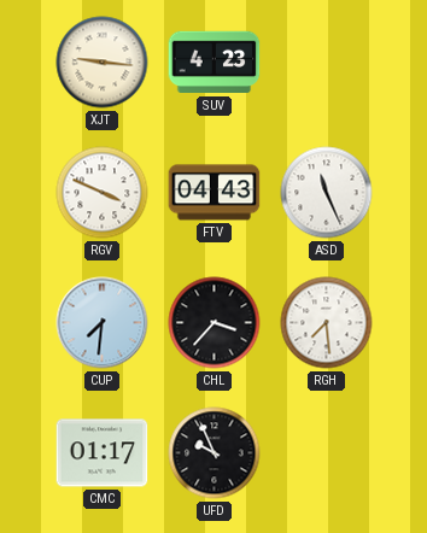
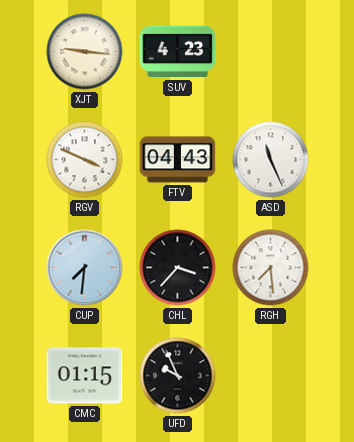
CMC: 01:17 -> 01:15 (85, 376)
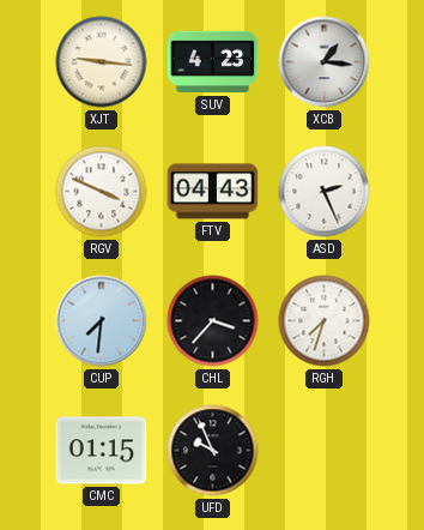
XCB: none -> 1:16 (325, 62)
ASD: 11:26 -> 2:26 (325, 192)
RGH: 7:29 -> 7:33 (325, 321)
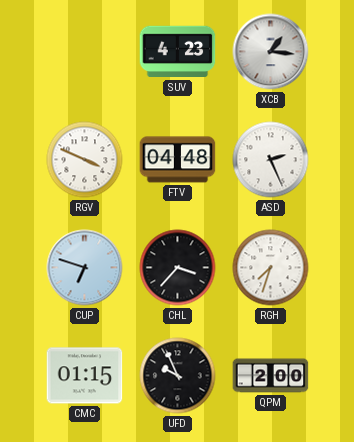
XJT: 9:16 -> none (102, 62)
FTV: 04:43 -> 04:48 (178, 160)
CUP: 7:31 -> 6:48 (85, 268)
QPM: none -> 2:00 (271, 376)
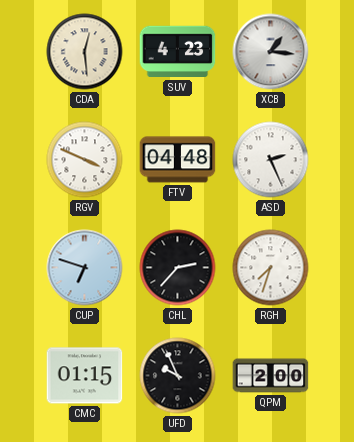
CDA: none -> 12:29 (85, 52)
CHL: 3:37 -> 2:37 (178, 268)
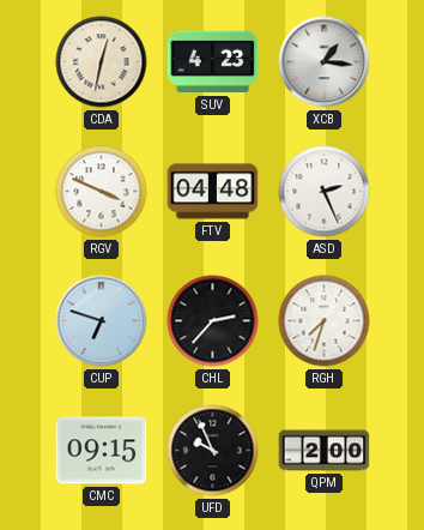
CDA: 12:29 -> 12:32 (102, 62)
CMC: 01:15 -> 09:15 (102, 451)
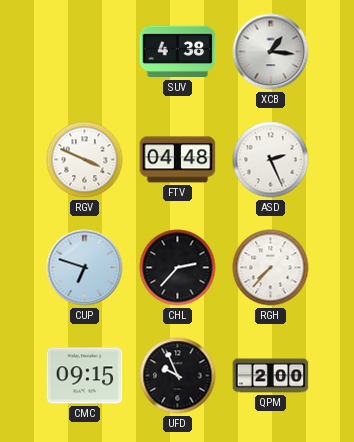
CDA: 12:32 -> none (102, 62)
SUV: 4:23 -> 4:38 (178, 52)
RGH: 7:33 -> 7:37 (271, 268)
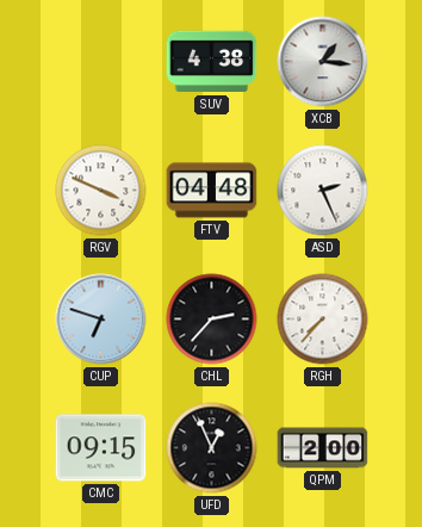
UFD: 9:56 -> 12:56 (212, 448)
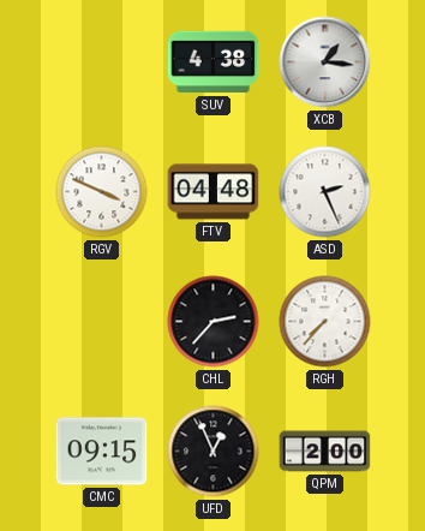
CUP: 6:48 -> none (101, 320)
